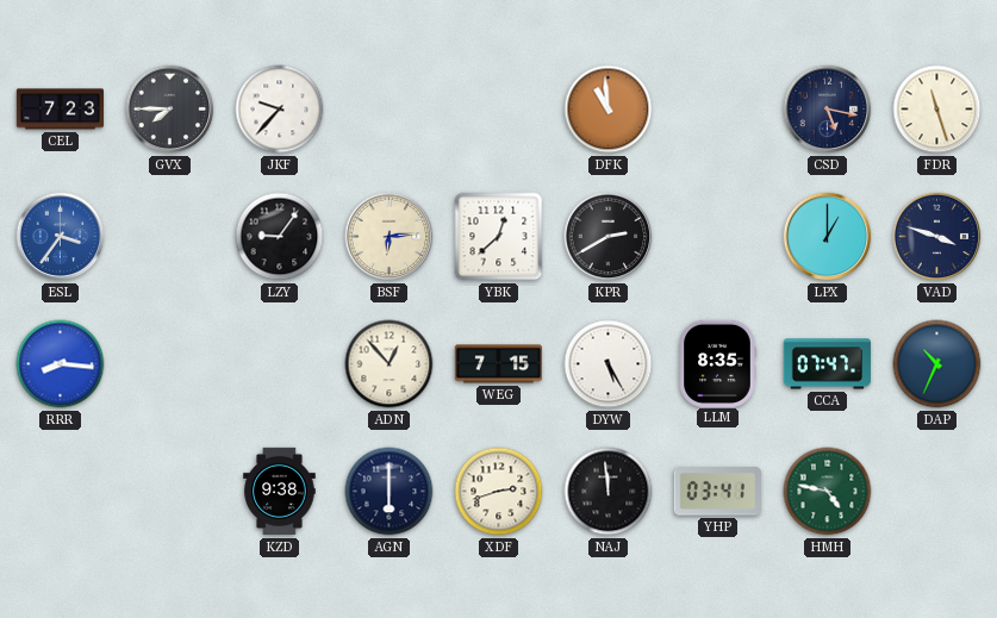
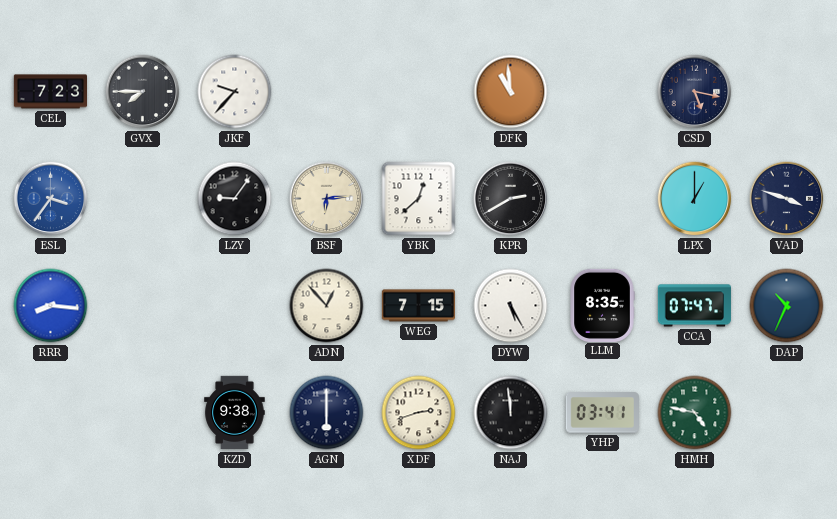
FDR: 11:27 -> none (937, 110)
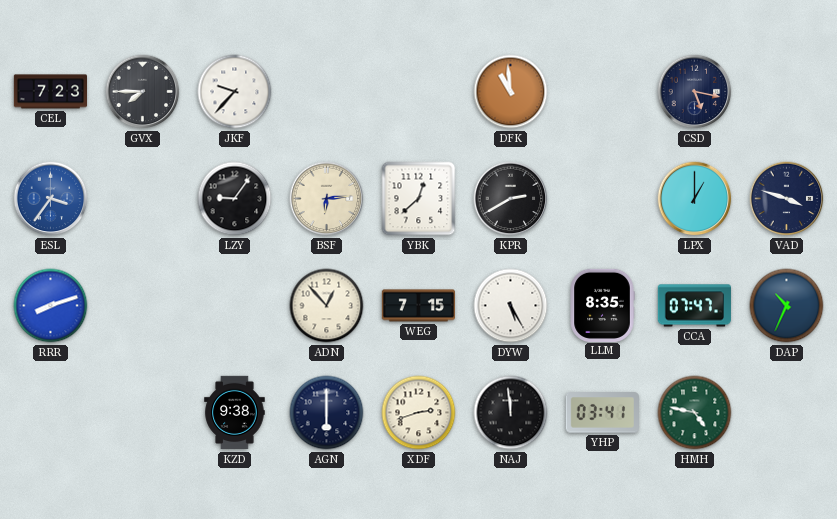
RRR: 8:16 -> 8:12 (51, 306)
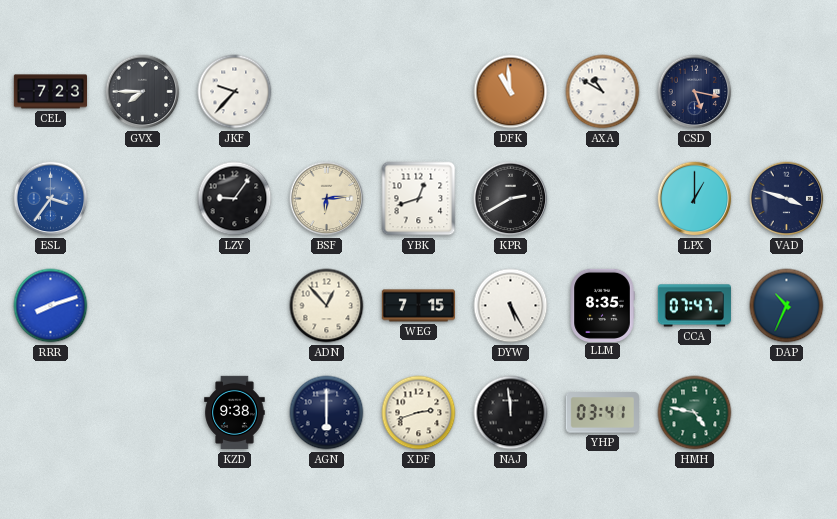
AXA: none -> 10:50 (603, 92)
YBK: 12:38 -> 12:42 (419, 199)
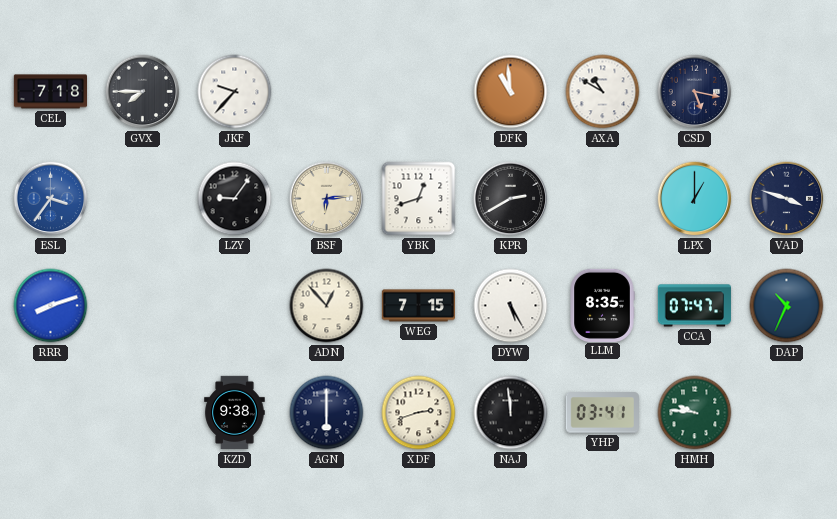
CEL: 7:23 -> 7:18 (50, 92)
HMH: 4:47 -> 9:46 (695, 413)
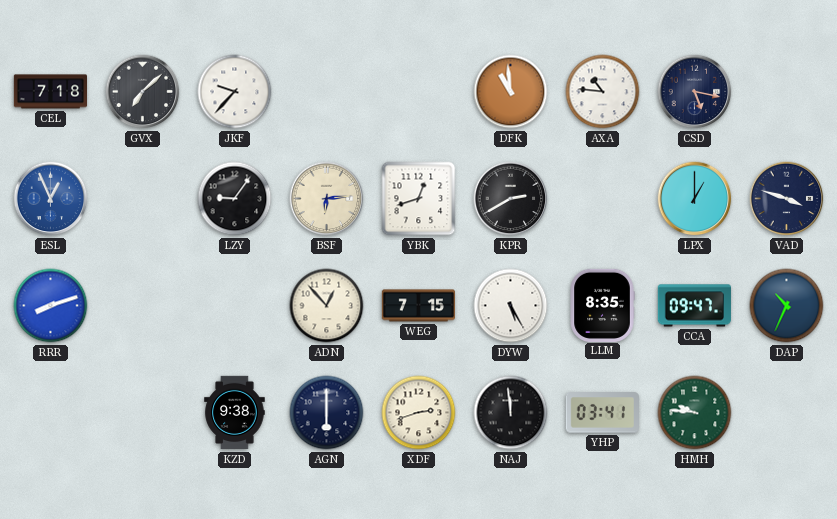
GVX: 7:45 -> 7:08 (143, 92)
AXA: 10:50 -> 10:46 (603, 92)
ESL: 3:36 -> 12:56 (51, 199)
CCA: 07:47 -> 09:47 (694, 306)
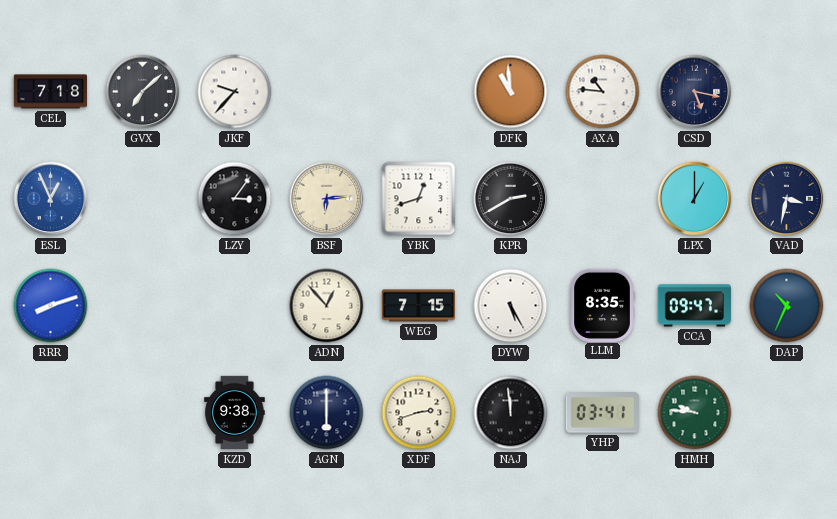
LZY: 9:06 -> 3:06 (235, 199)
VAD: 3:48 -> 3:32 (787, 199)
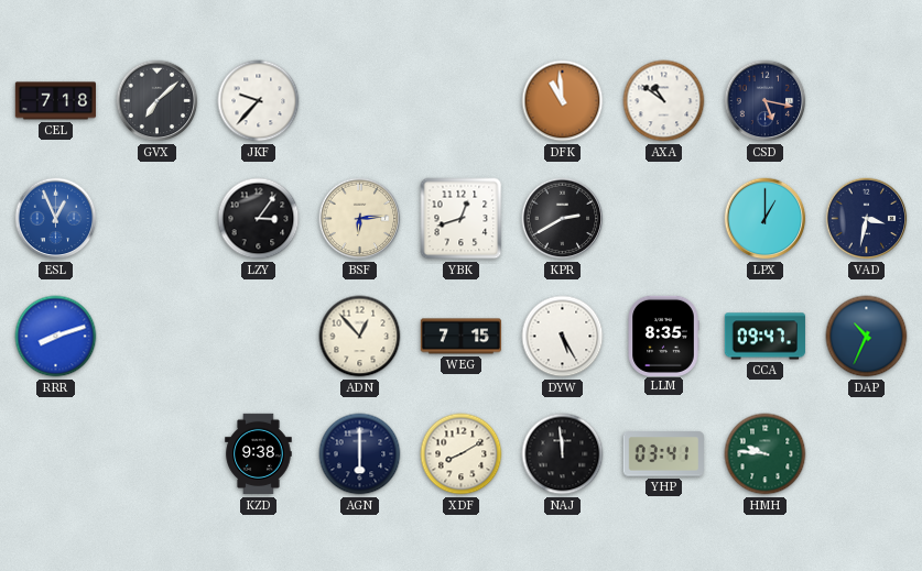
AXA: 10:46 -> 10:51 (664, 101)
XDF: 2:42 -> 8:10 (462, 454)
